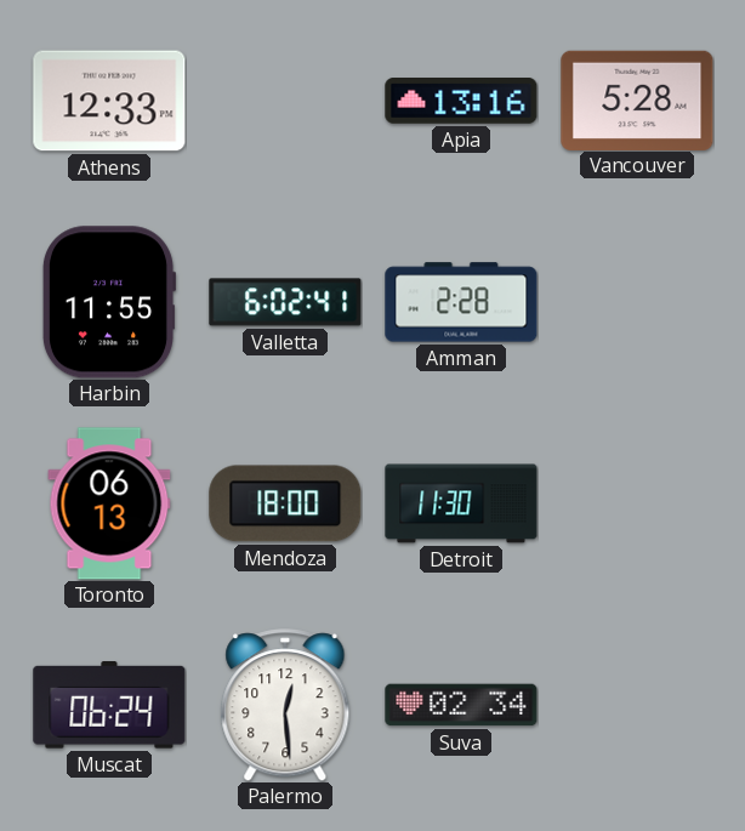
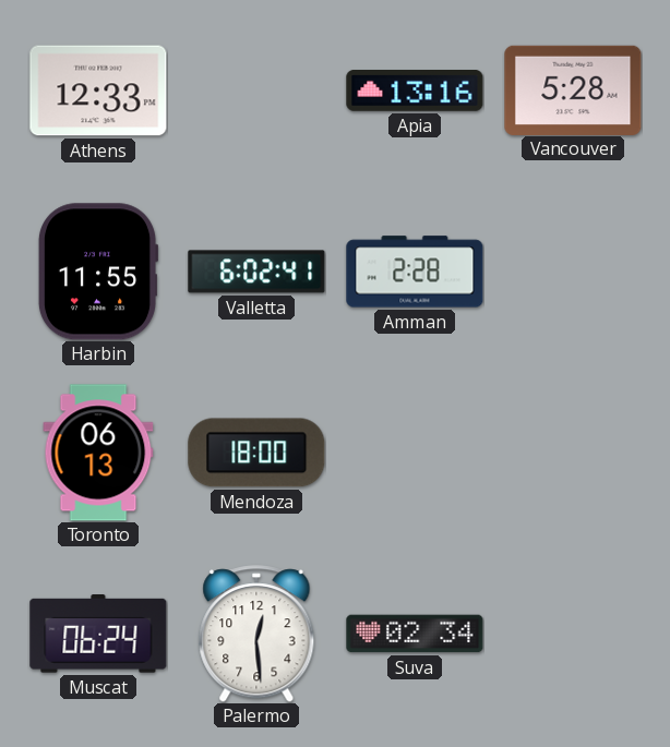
Detroit: 11:30 -> none (461, 503)
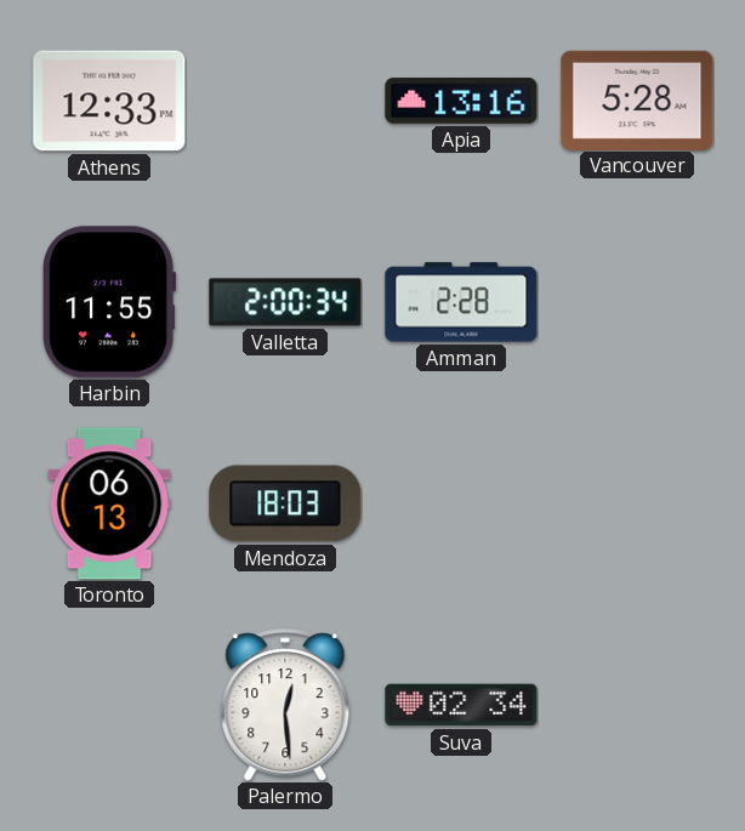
Valletta: 6:02 -> 2:00 (285, 302)
Mendoza: 18:00 -> 18:03 (285, 503)
Muscat: 06:24 -> none (98, 635)
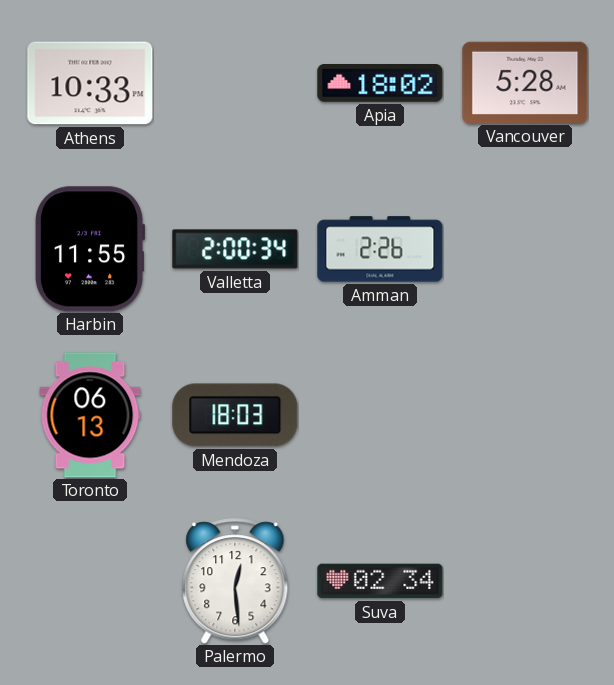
Athens: 12:33 -> 10:33 (90, 83)
Apia: 13:16 -> 18:02 (380, 84)
Amman: 2:28 -> 2:26 (380, 249)
